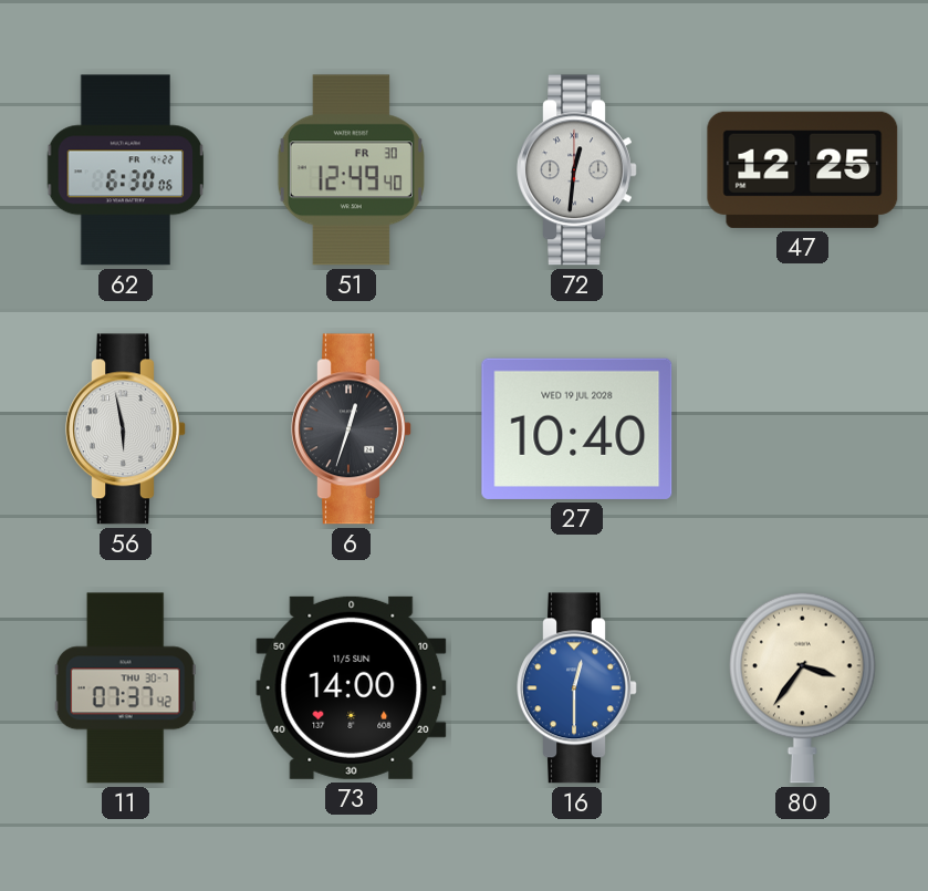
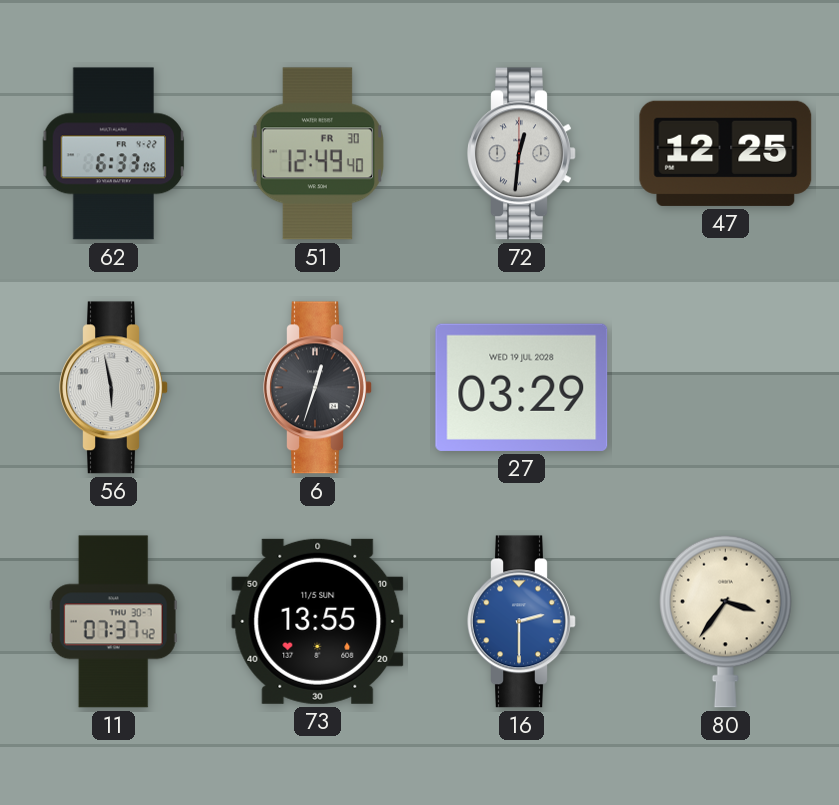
62: 6:30 -> 6:33 (114, 154)
27: 10:40 -> 03:29 (522, 387)
73: 14:00 -> 13:55 (318, 621)
16: 12:30 -> 2:30 (522, 622)
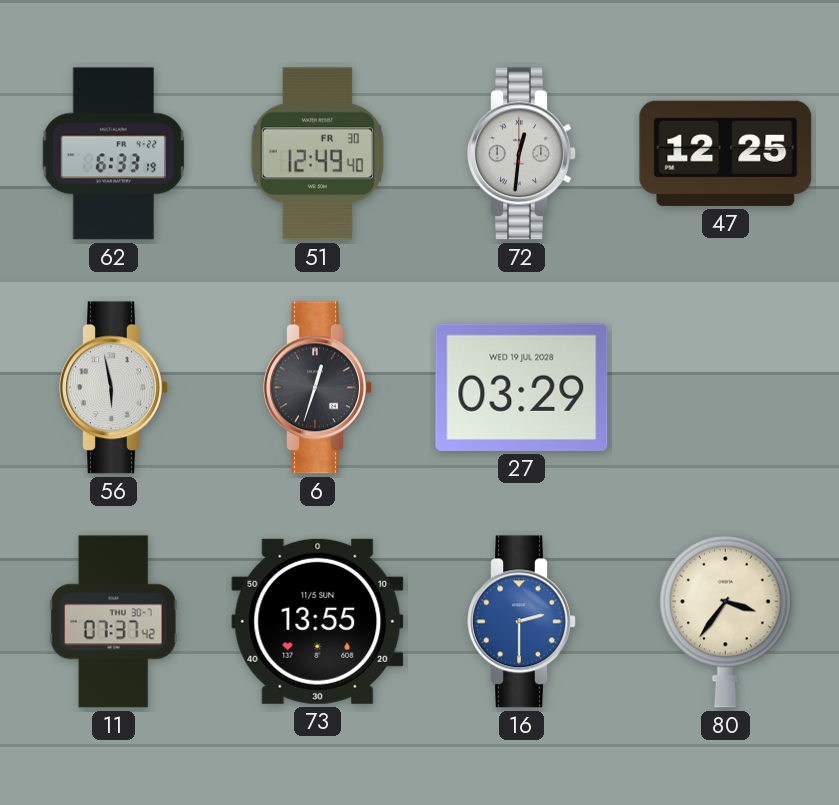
62: 6:33:06 -> 6:33:19 (114, 154)
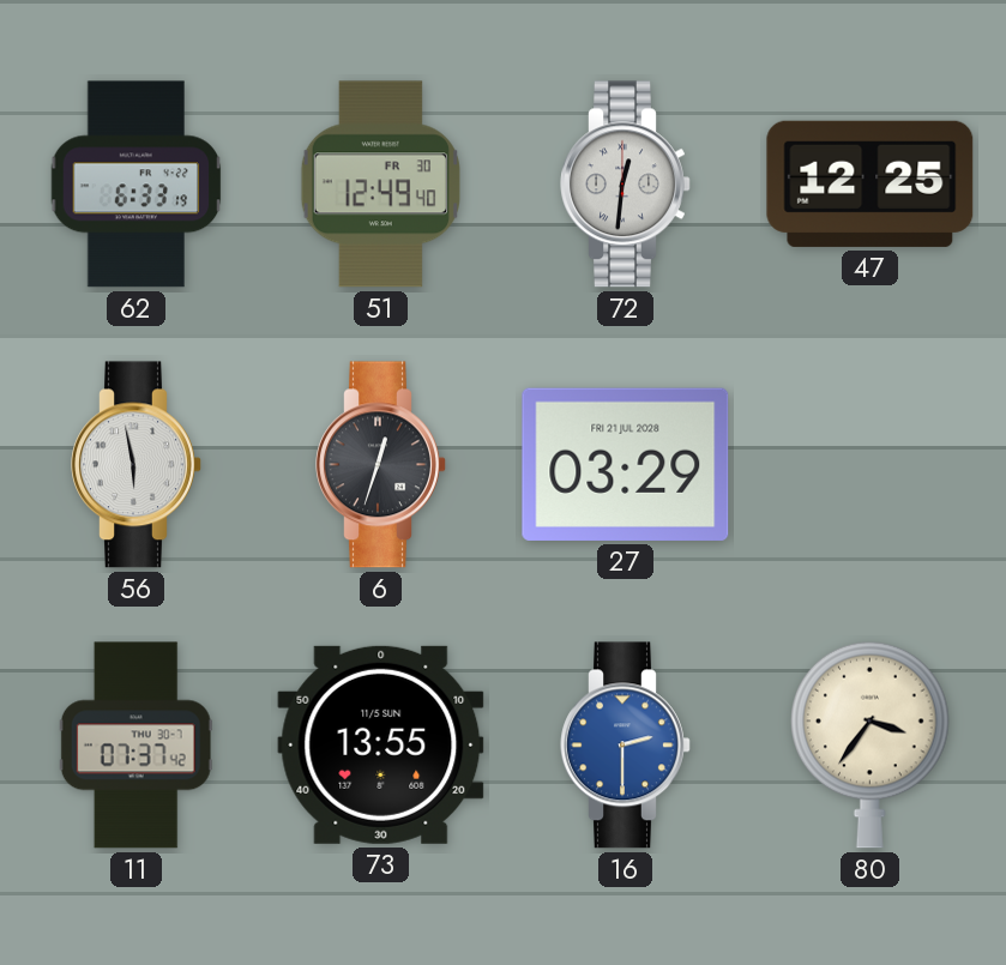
27 date: WED 19 JUL 2028 -> FRI 21 JUL 2028 (626, 464)
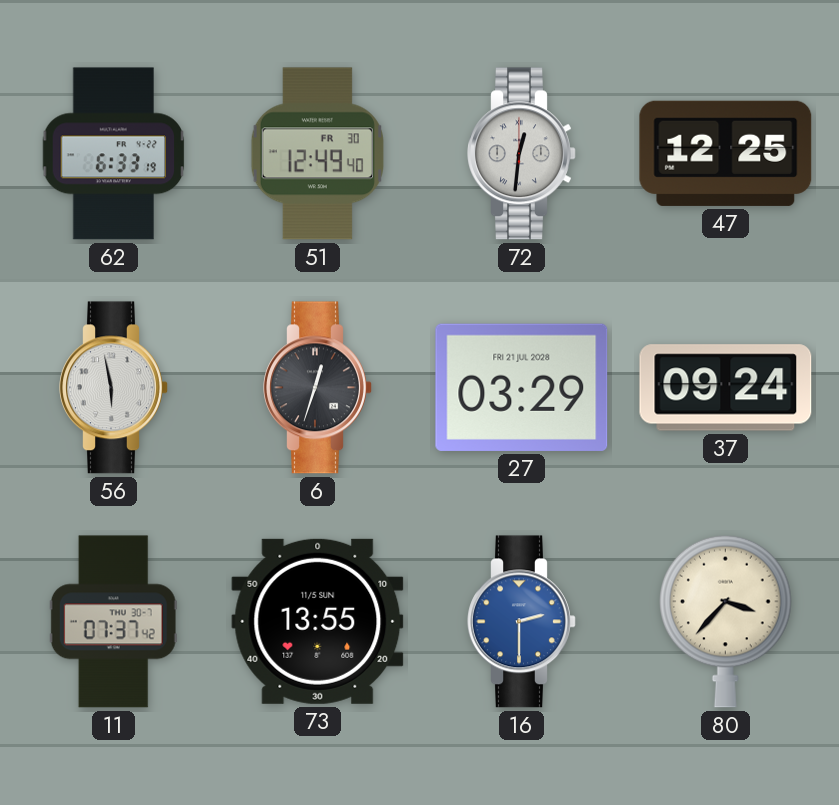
37: none -> 09:24 (726, 388)
80: 3:36 -> 3:37 (726, 621)
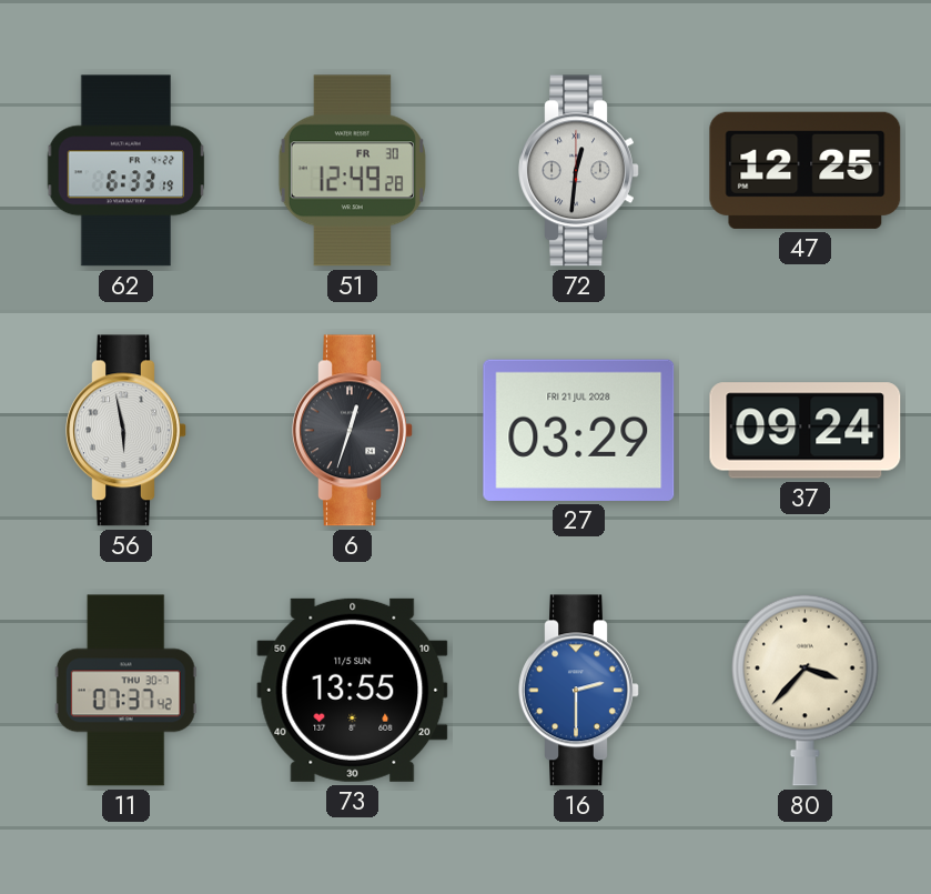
51: 12:49:40 -> 12:49:28 (352, 171)
